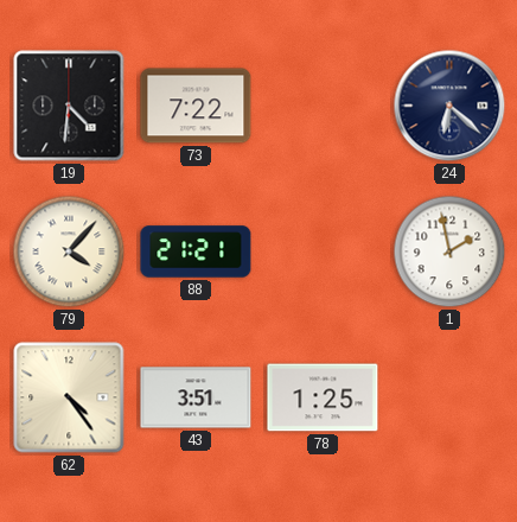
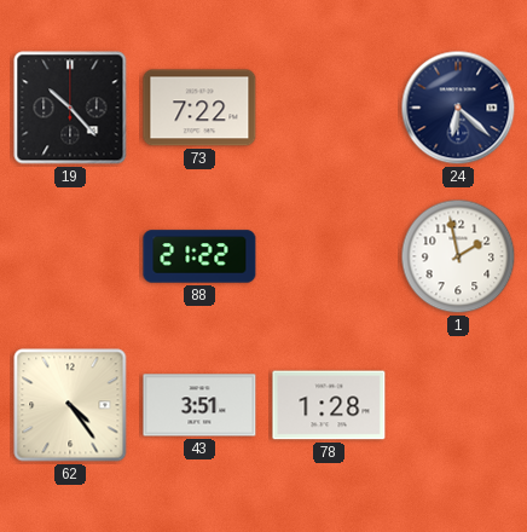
19: 4:31 -> 10:23 (70, 108)
79: 4:07 -> none (69, 252)
88: 21:21 -> 21:22 (199, 256)
78: 1:25 -> 1:28 (329, 405)
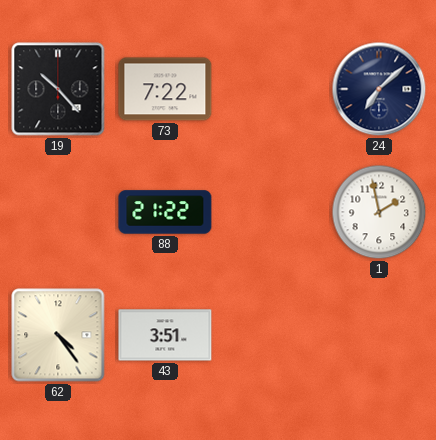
24: 6:22 -> 7:08 (379, 89)
78: 1:28 -> none (329, 405)
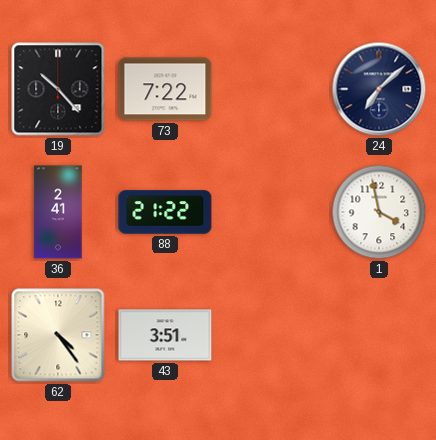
36: none -> 2:41 (58, 212)
1: 1:58 -> 3:58 (379, 212)
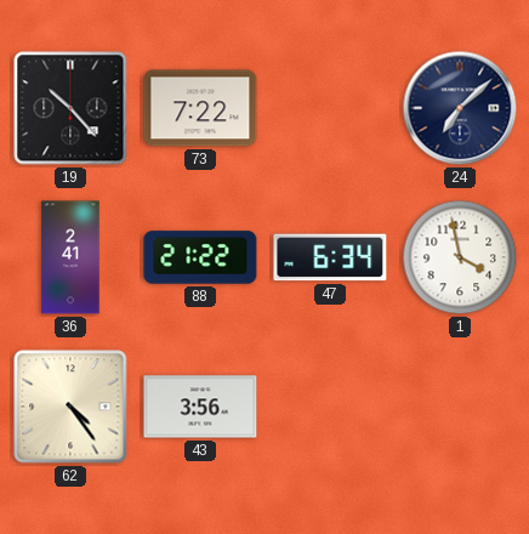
47: none -> 6:34 (330, 257)
43: 3:51 -> 3:56 (200, 407)
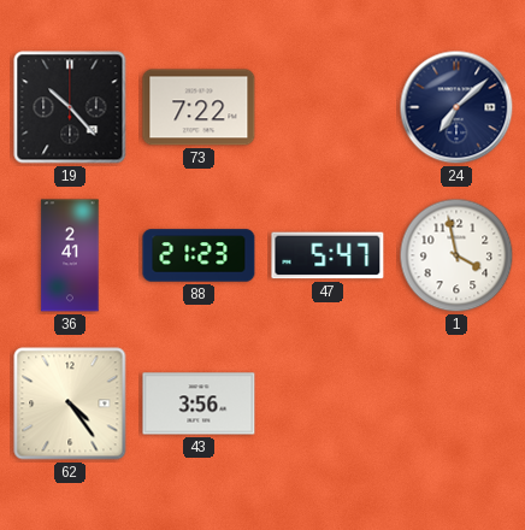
88: 21:22 -> 21:23 (199, 255)
47: 6:34 -> 5:47 (328, 255)
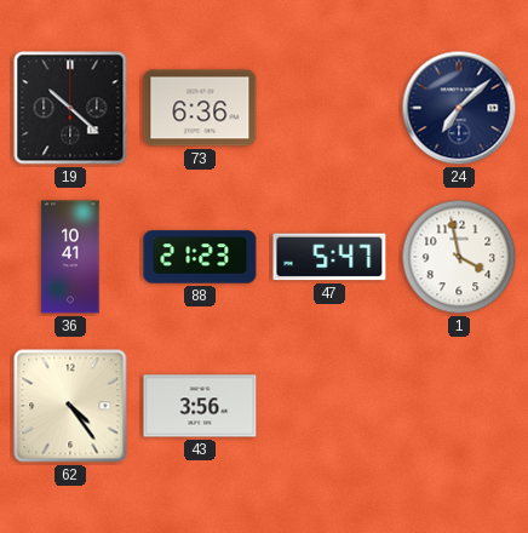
19: 10:23 -> 10:22 (70, 108)
73: 7:22 -> 6:36 (200, 108)
36: 2:41 -> 10:41 (70, 257)
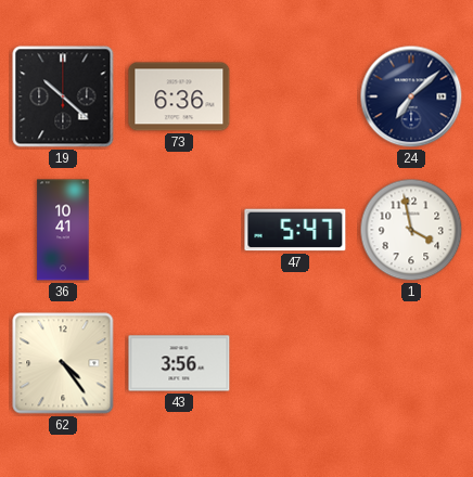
88: 21:23 -> none (200, 257)
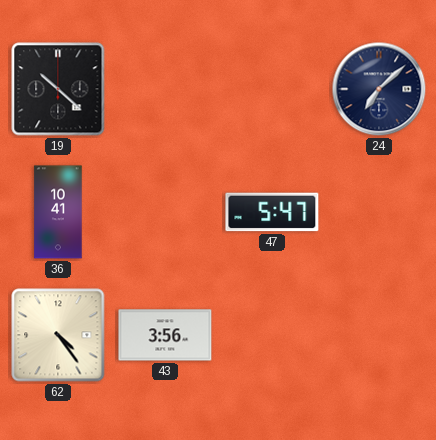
73: 6:36 -> none (179, 96)
1: 3:58 -> none (411, 230)
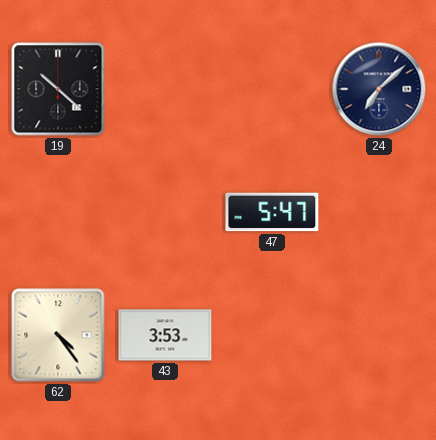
36: 10:41 -> none (58, 212)
43: 3:56 -> 3:53 (165, 335)
